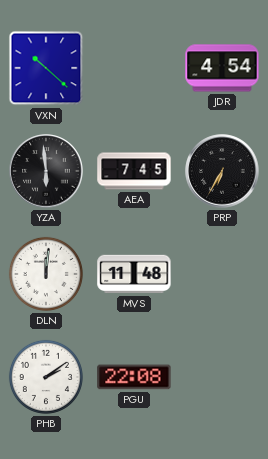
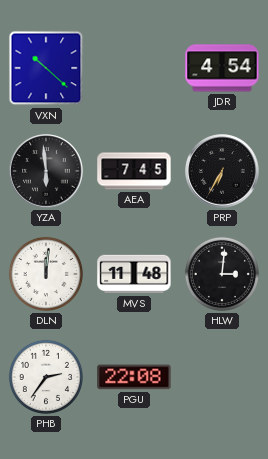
HLW: none -> 3:01 (222, 274)
PHB: 2:09 -> 2:36 (46, 377)
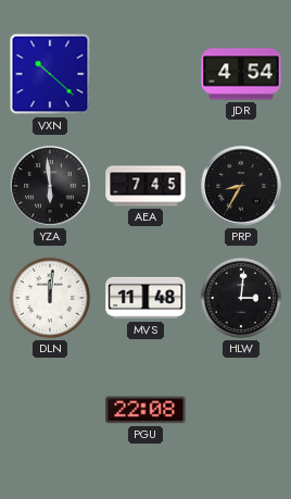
PRP: 6:35 -> 8:35 (241, 186)
PHB: 2:36 -> none (46, 377)
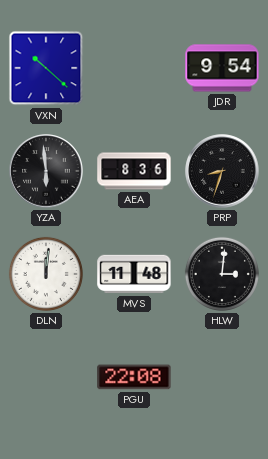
JDR: 4:54 -> 9:54 (222, 68)
AEA: 7:45 -> 8:36 (134, 171)
PRP: 8:35 -> 8:33 (222, 171)
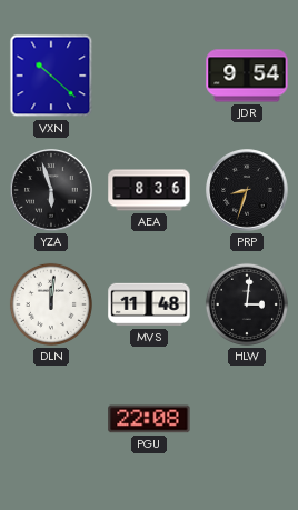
YZA: 5:59 -> 5:57 (51, 190)
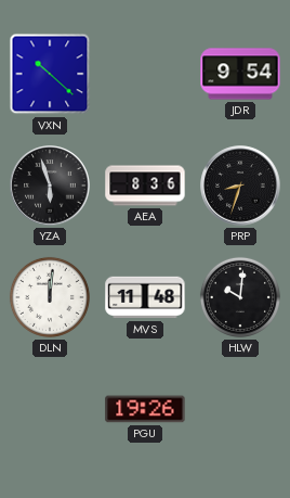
HLW: 3:01 -> 10:01 (240, 297)
PGU: 22:08 -> 19:26 (145, 409)
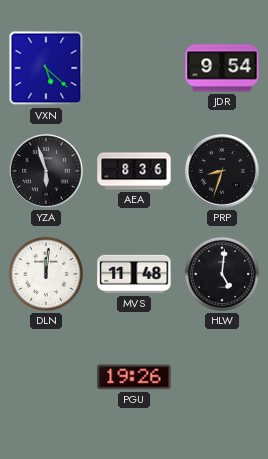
VXN: 10:22 -> 5:22 (46, 68)
HLW: 10:01 -> 5:01 (222, 274)
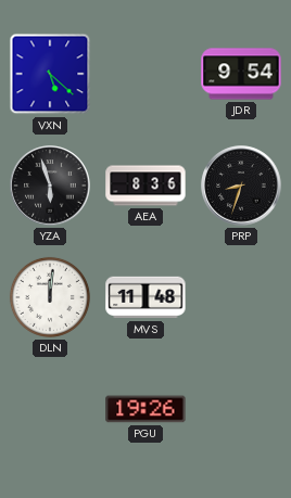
HLW: 5:01 -> none (222, 274)
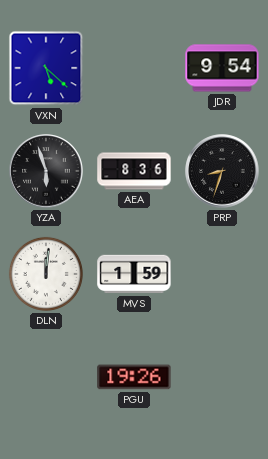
MVS: 11:48 -> 1:59 (134, 274)
